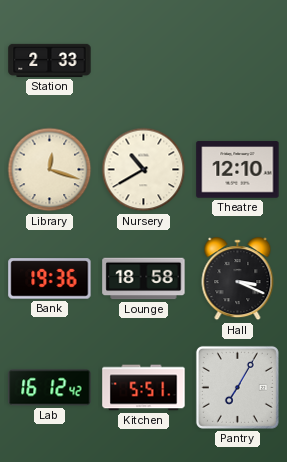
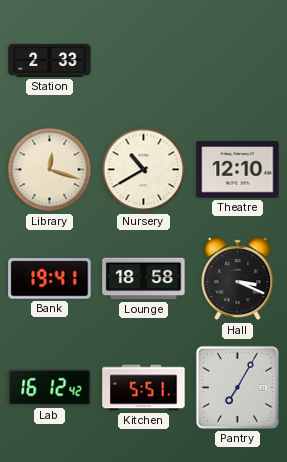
Bank: 19:36 -> 19:41 (50, 279)
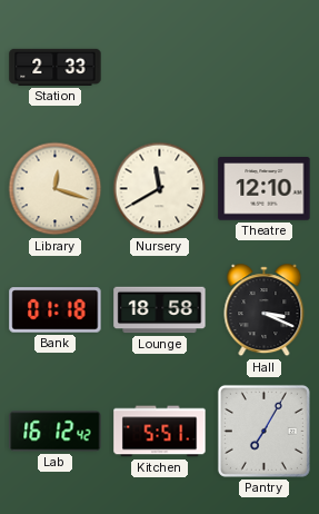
Nursery: 10:40 -> 11:40 (160, 189)
Bank: 19:41 -> 01:18 (56, 310)
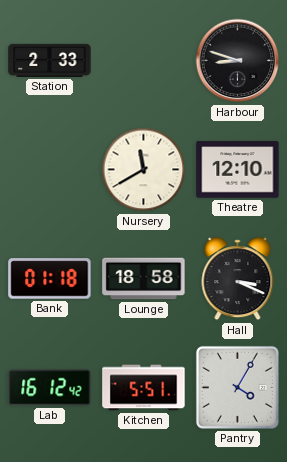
Harbour: none -> 8:48 (238, 61)
Library: 12:18 -> none (56, 189)
Pantry: 7:05 -> 4:05 (237, 387)
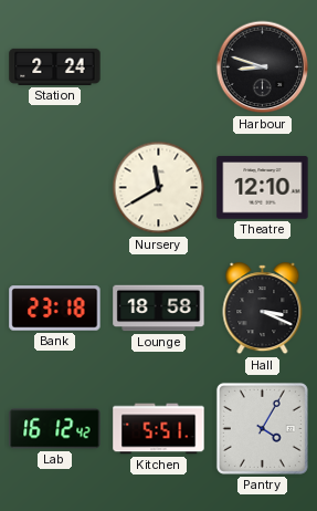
Station: 2:33 -> 2:24 (55, 66)
Bank: 01:18 -> 23:18 (55, 309)
